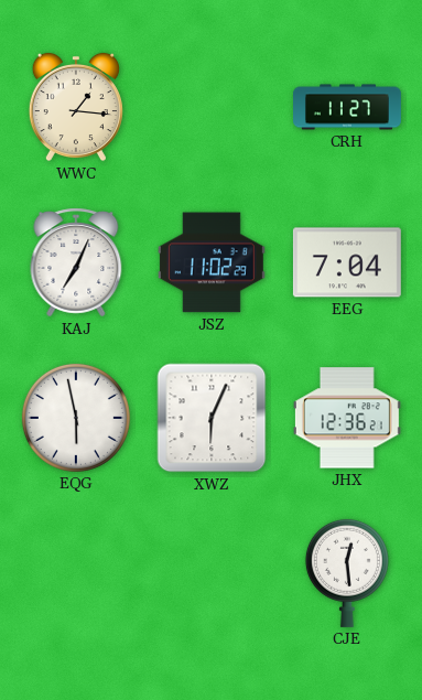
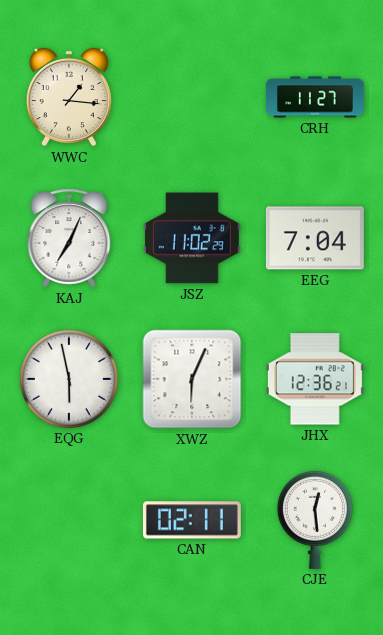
CAN: none -> 02:11 (192, 520)
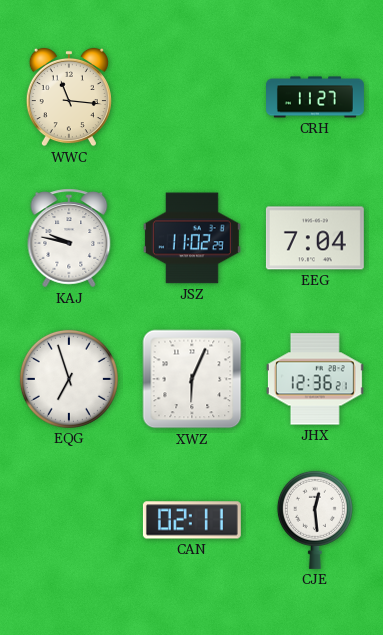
WWC: 1:16 -> 11:16 (69, 97)
KAJ: 7:04 -> 9:47 (69, 238)
EQG: 5:58 -> 6:57 (69, 379)
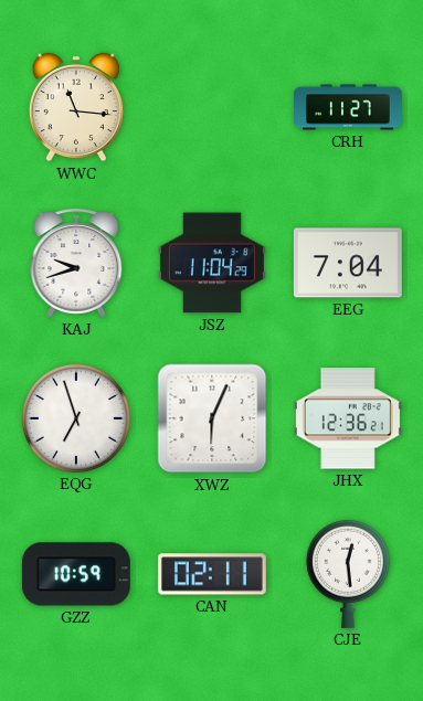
KAJ: 9:47 -> 9:42 (76, 263)
JSZ: 11:02 -> 11:04 (212, 263)
GZZ: none -> 10:59 (76, 574)
